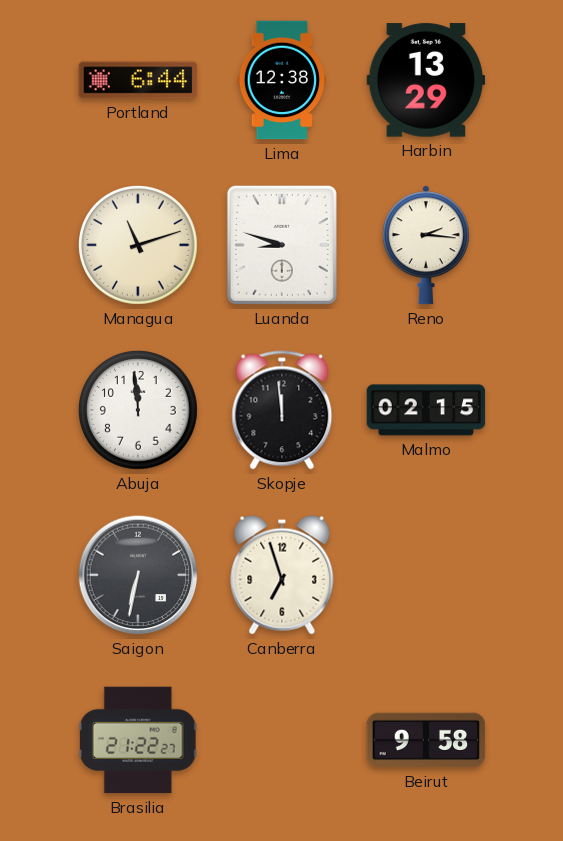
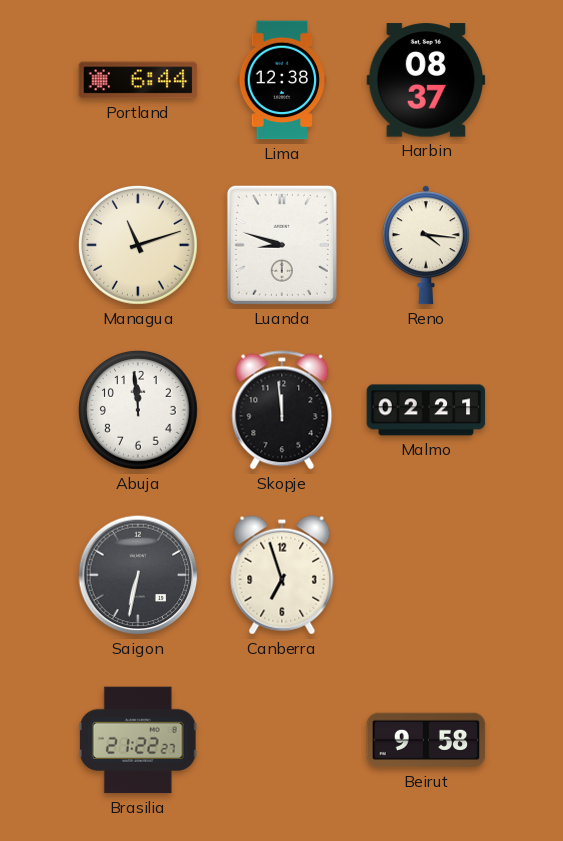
Harbin: 13:29 -> 08:37 (426, 80)
Reno: 2:16 -> 4:16 (426, 245)
Malmo: 02:15 -> 02:21 (426, 410)
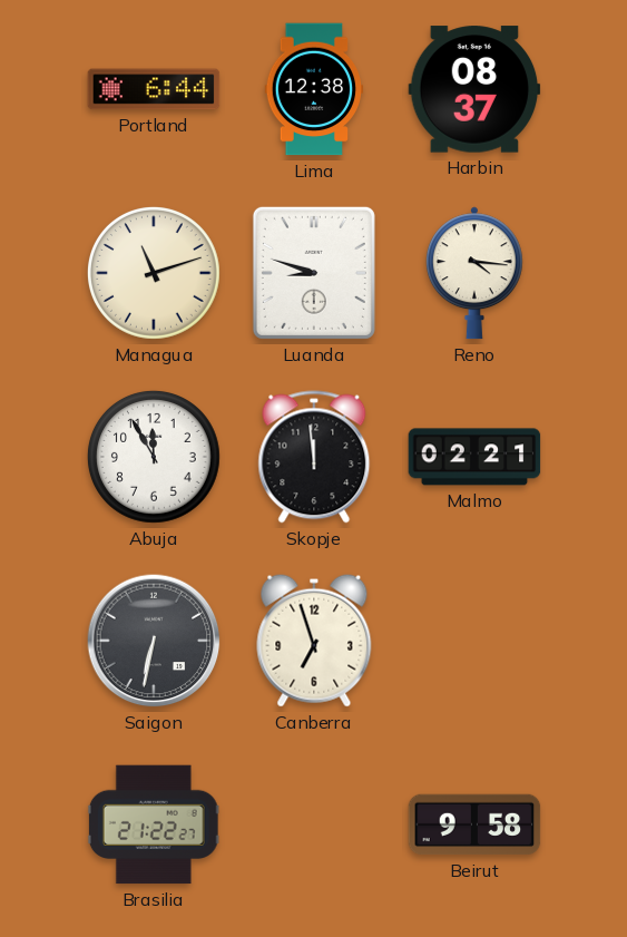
Abuja: 11:59 -> 11:55 (155, 458)
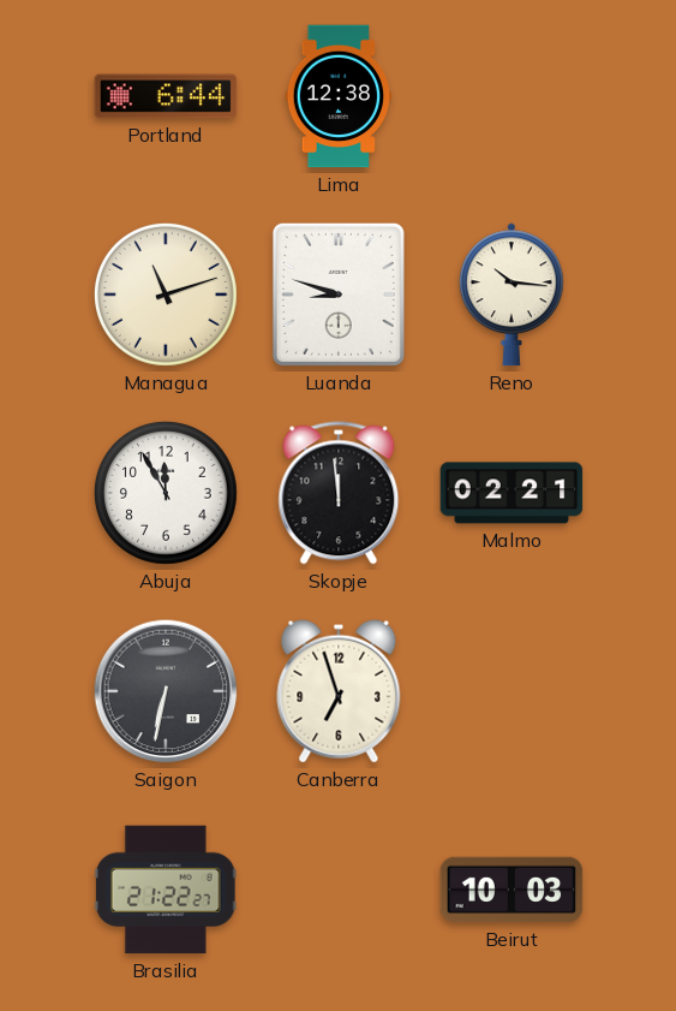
Harbin: 08:37 -> none (474, 89)
Reno: 4:16 -> 10:16 (512, 295)
Beirut: 9:58 -> 10:03 (512, 890)
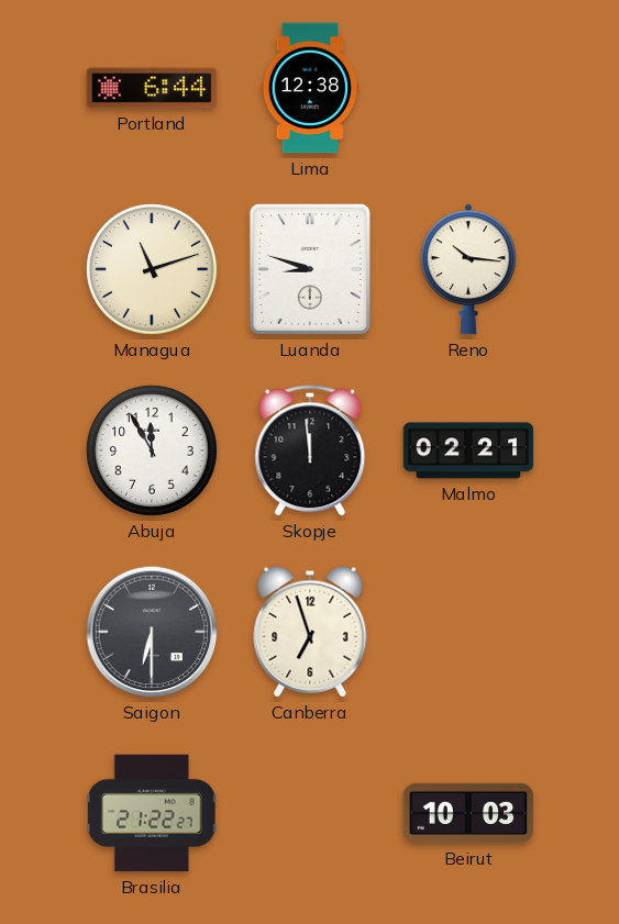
Saigon: 6:32 -> 6:30 (152, 632)
